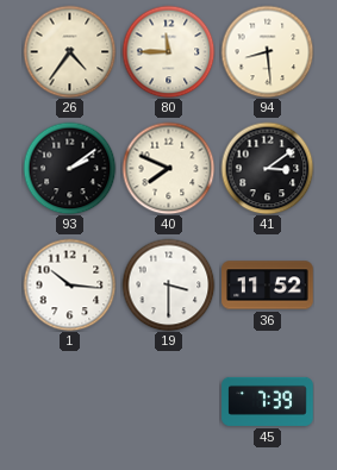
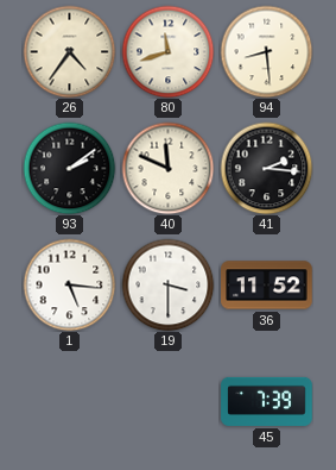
80: 11:45 -> 11:42 (167, 51)
40: 7:49 -> 11:49 (167, 168)
41: 3:09 -> 2:16 (266, 168)
1: 10:16 -> 5:16 (69, 284)
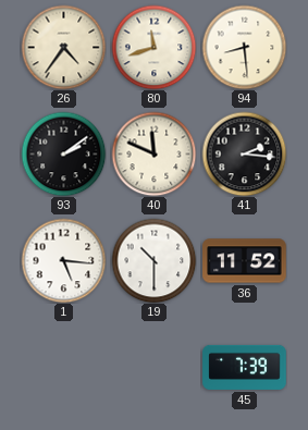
19: 3:30 -> 10:30 (153, 260)
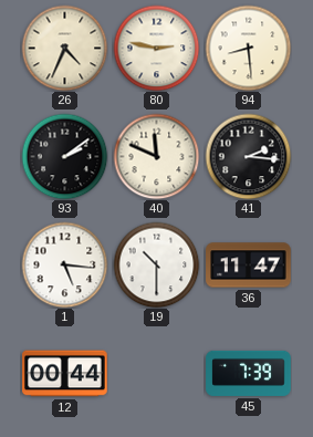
26: 4:36 -> 4:34 (64, 48)
80: 11:42 -> 2:47 (156, 48)
36: 11:52 -> 11:47 (249, 266)
12: none -> 00:44 (65, 374)
